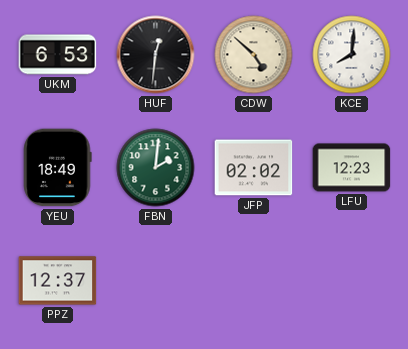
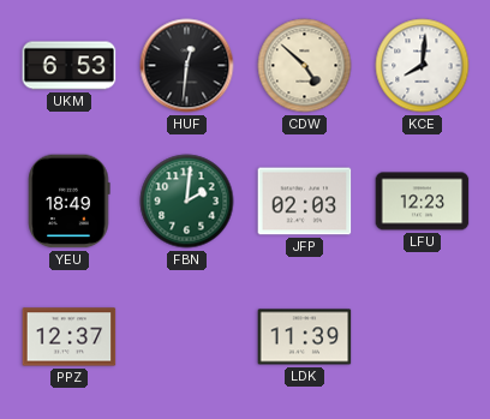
JFP: 02:02 -> 02:03 (305, 202)
LDK: none -> 11:39 (305, 337)
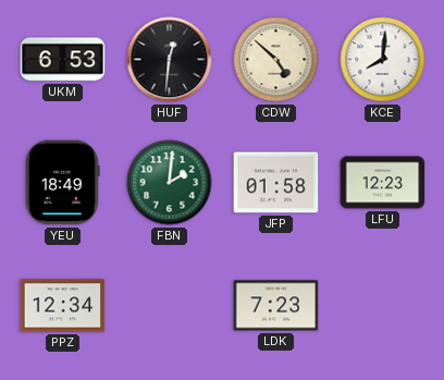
JFP: 02:03 -> 01:58 (276, 183)
PPZ: 12:37 -> 12:34 (63, 306)
LDK: 11:39 -> 7:23 (276, 306)
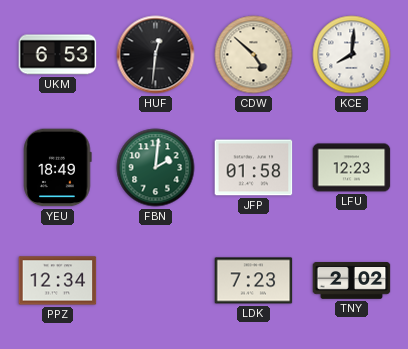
TNY: none -> 2:02 (352, 281)
